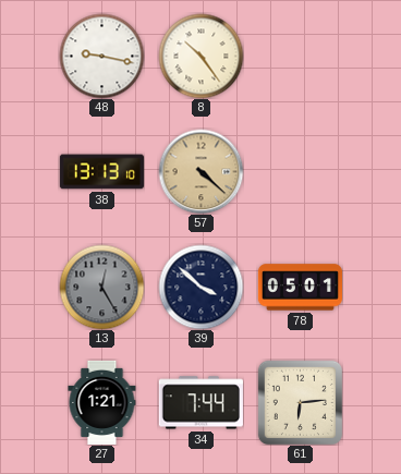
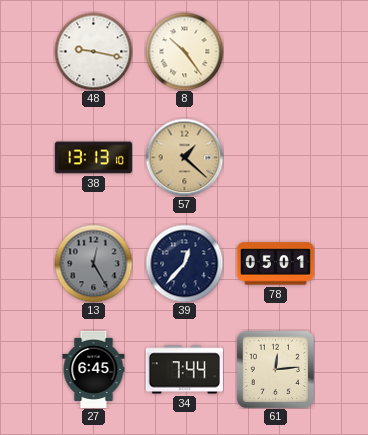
57: 4:22 -> 1:22 (184, 157)
39: 3:52 -> 12:37 (184, 263)
27: 1:21 -> 6:45 (94, 369)
61: 6:14 -> 12:14 (275, 369)
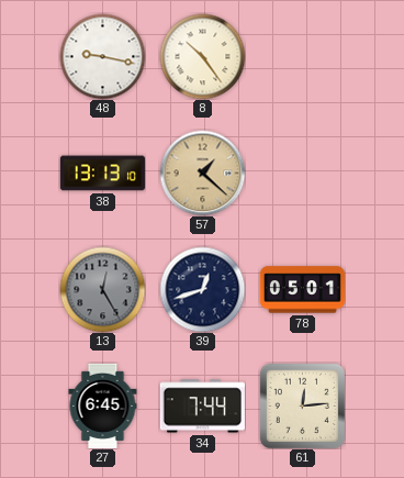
39: 12:37 -> 12:42 (202, 289)
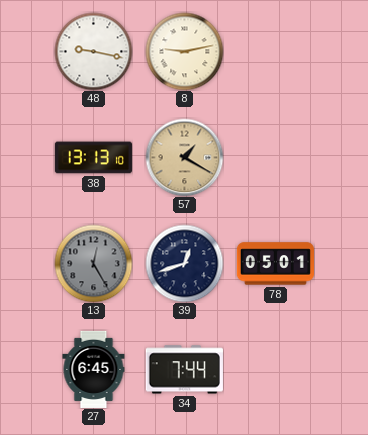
8: 10:24 -> 9:13 (184, 51)
57: 1:22 -> 1:20 (184, 157)
61: 12:14 -> none (302, 405)
